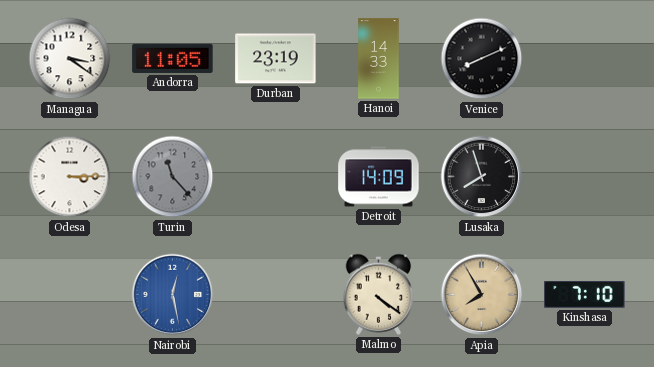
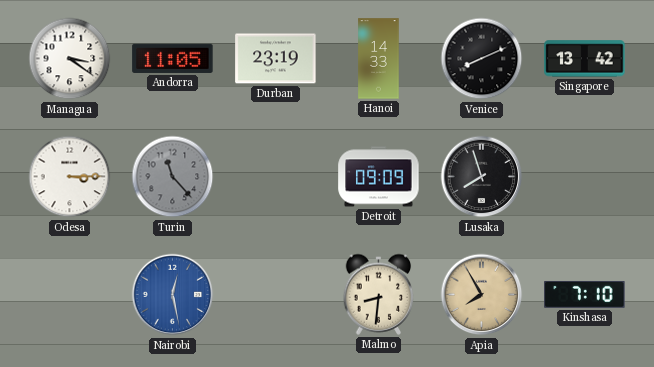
Singapore: none -> 13:42 (585, 59)
Detroit: 14:09 -> 09:09 (379, 177)
Malmo: 4:21 -> 8:31 (379, 294)
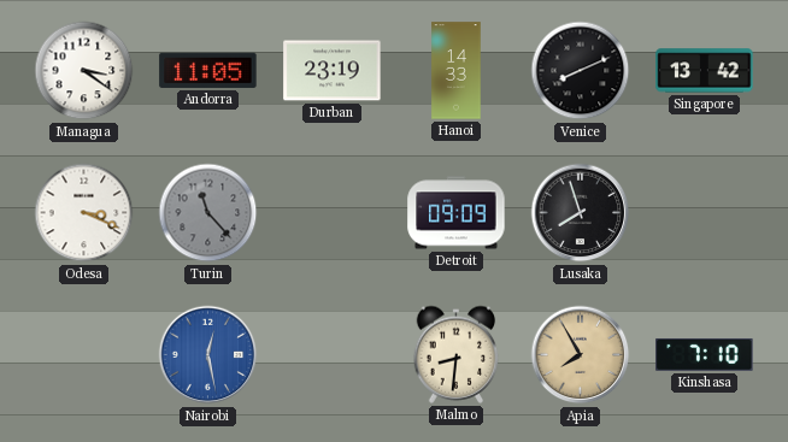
Odesa: 3:15 -> 3:19 (84, 213)
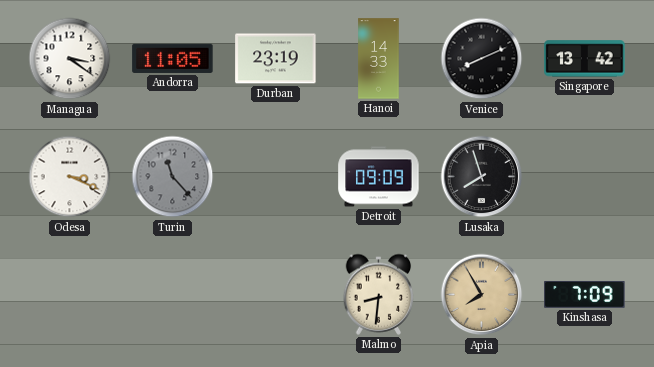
Nairobi: 12:28 -> none (208, 355)
Kinshasa: 7:10 -> 7:09 (585, 294)
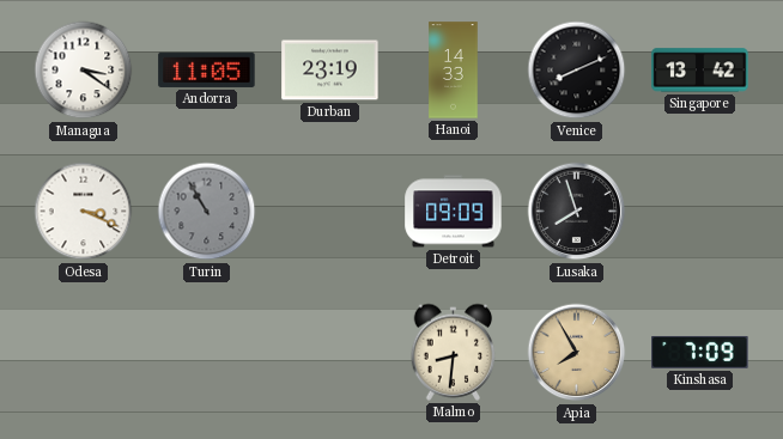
Turin: 11:23 -> 10:55 (207, 212)
